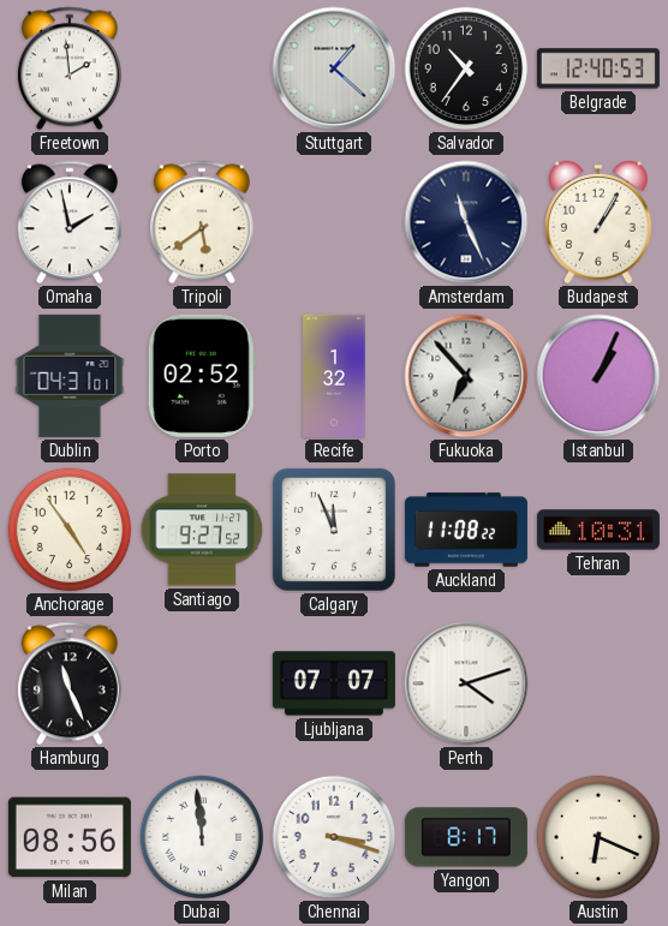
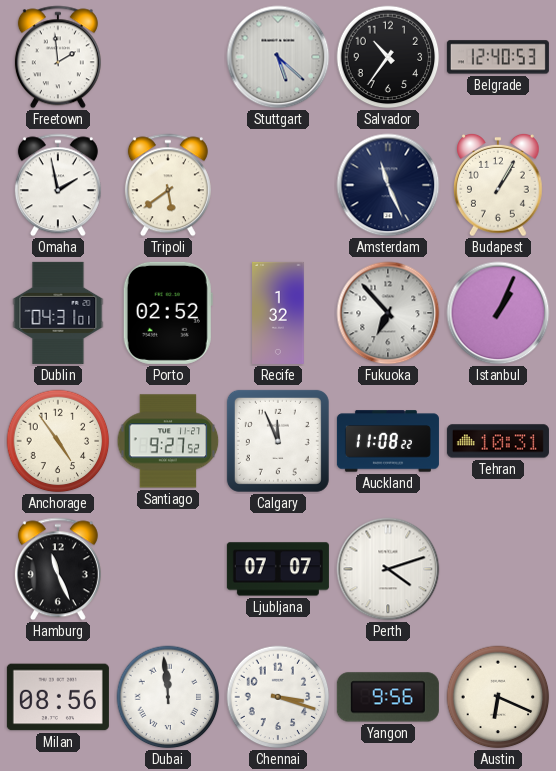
Stuttgart: 1:22 -> 5:22 (278, 57)
Yangon: 8:17 -> 9:56 (388, 697)
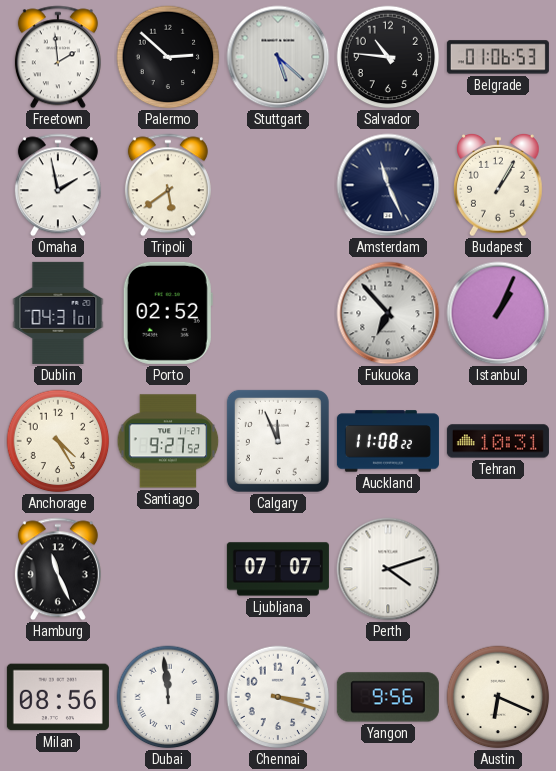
Palermo: none -> 2:52 (168, 57)
Salvador: 10:36 -> 10:46 (388, 57)
Belgrade: 12:40 -> 01:06 (498, 57)
Recife: 1:32 -> none (278, 313)
Anchorage: 4:54 -> 4:25 (58, 441)
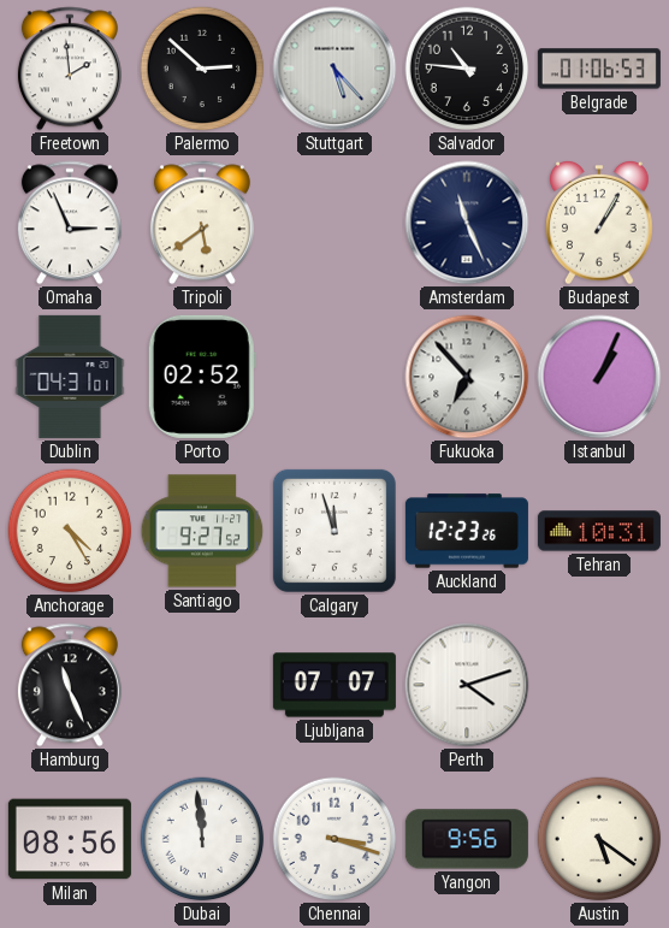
Stuttgart: 5:22 -> 5:23 (334, 69)
Omaha: 1:58 -> 2:56 (70, 223)
Calgary: 11:56 -> 11:57 (334, 531)
Auckland: 11:08 -> 12:23 (467, 531)
Austin: 6:19 -> 5:21 (599, 839)
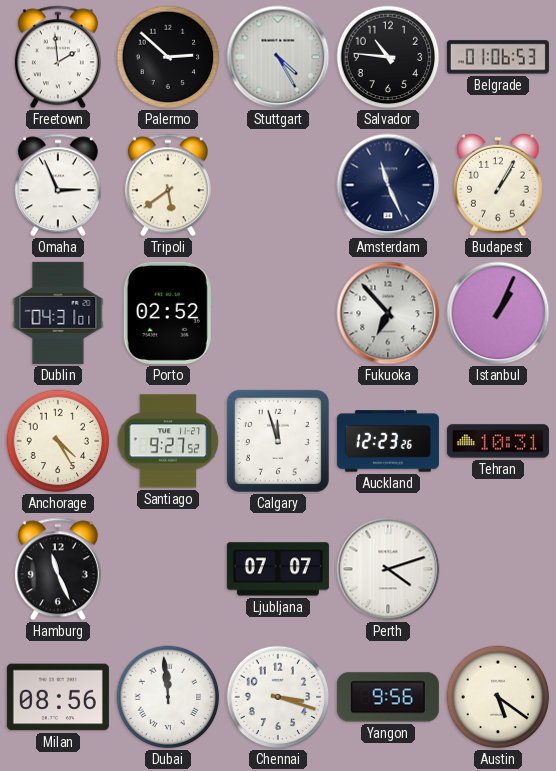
Stuttgart: 5:23 -> 4:25 (278, 57)
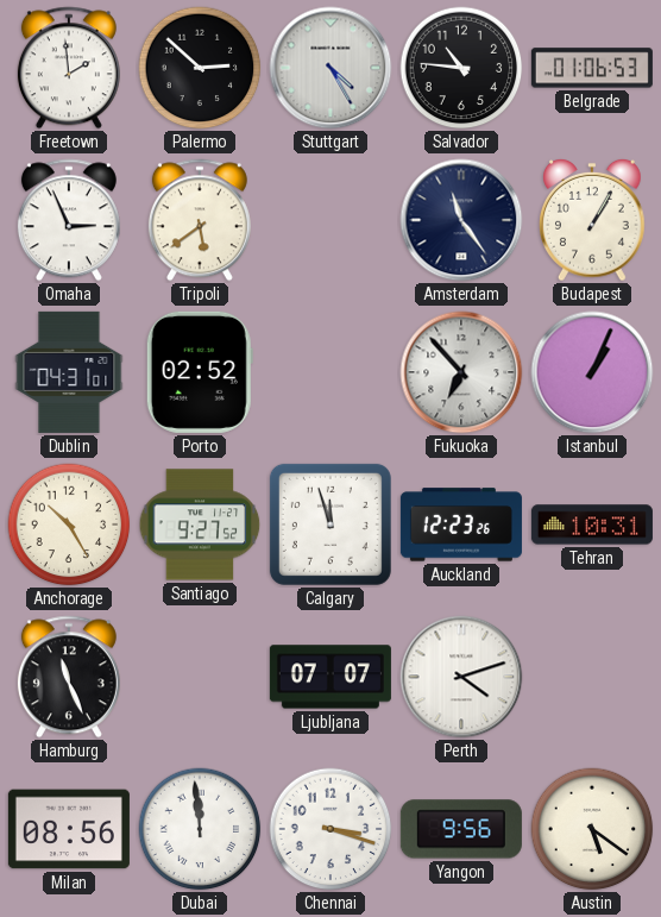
Amsterdam: 11:26 -> 11:24 (461, 220)
Anchorage: 4:25 -> 10:25 (69, 525)
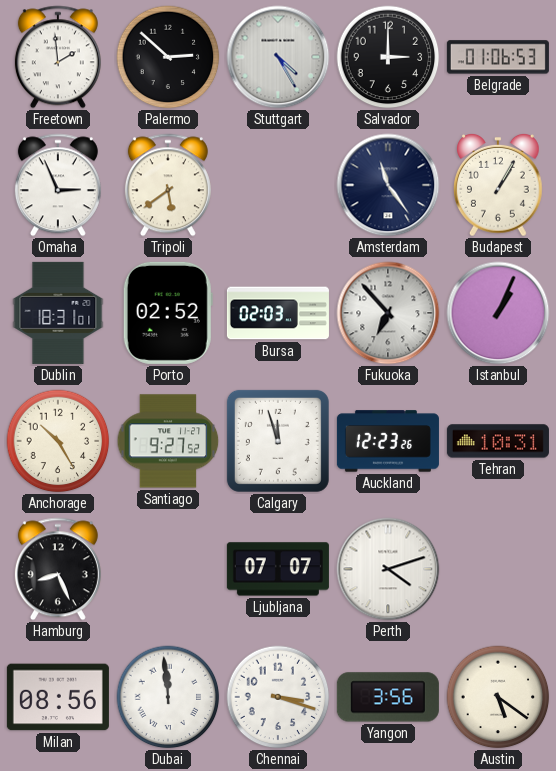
Salvador: 10:46 -> 3:00 (388, 57)
Dublin: 04:31 -> 18:31 (58, 313)
Bursa: none -> 02:03 (278, 313)
Hamburg: 11:26 -> 8:26 (58, 569)
Yangon: 9:56 -> 3:56 (388, 697)
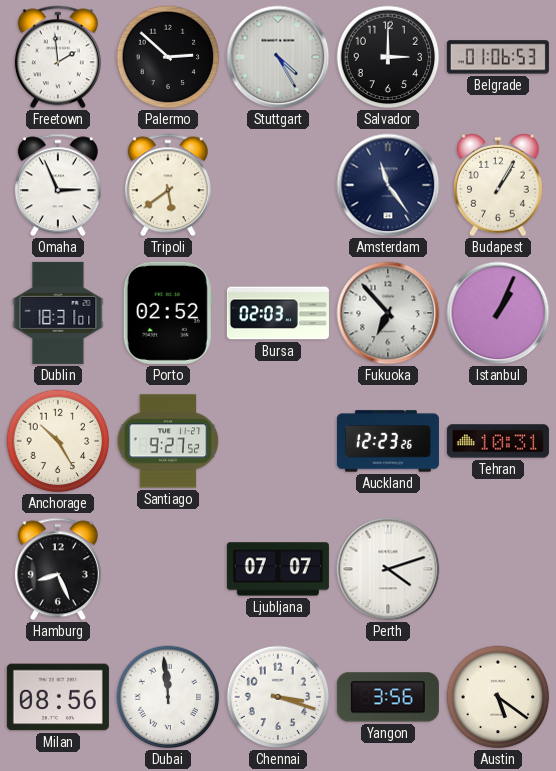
Calgary: 11:57 -> none (278, 441)
